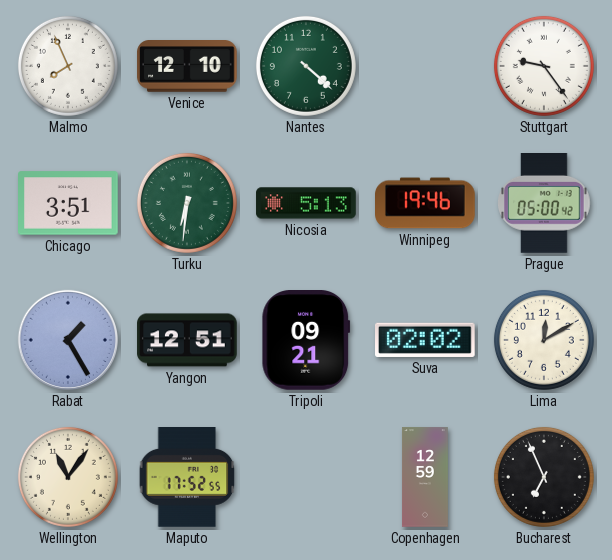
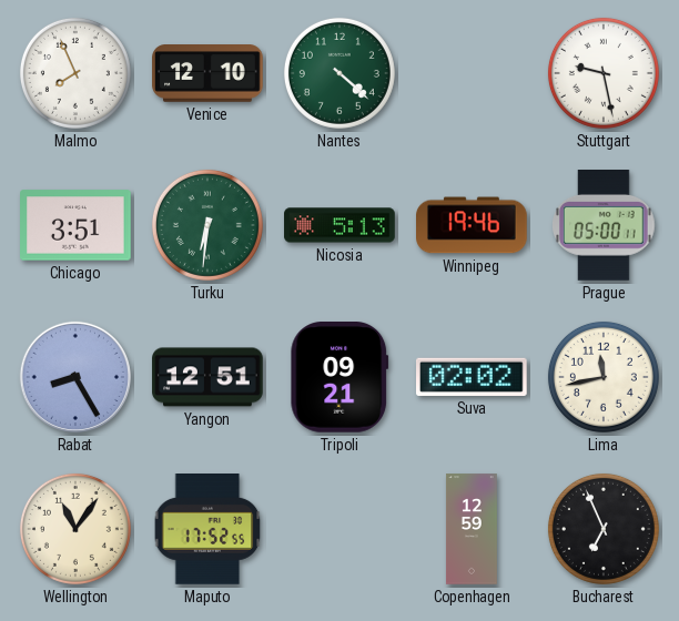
Stuttgart: 9:24 -> 9:28 (604, 73)
Prague: 05:00:42 -> 05:00:11 (604, 225)
Rabat: 1:25 -> 8:25 (75, 377)
Lima: 12:10 -> 11:43 (604, 377)
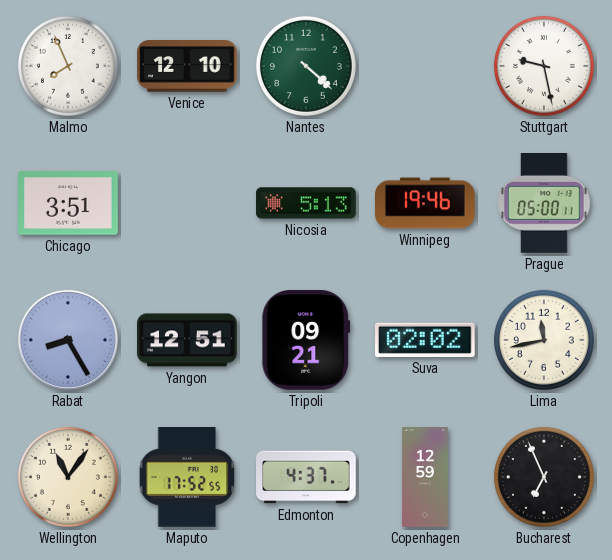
Turku: 6:31 -> none (207, 225)
Edmonton: none -> 4:37 (306, 477)
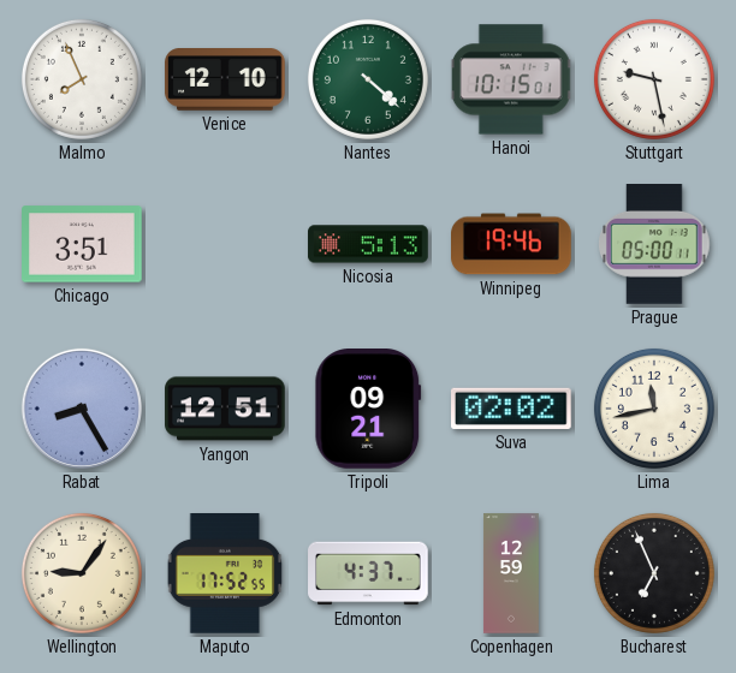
Hanoi: none -> 10:15 (511, 79)
Wellington: 11:06 -> 9:06 (82, 573)
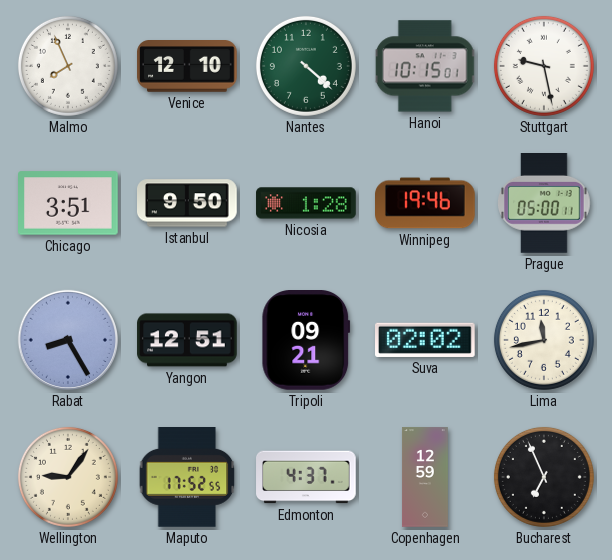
Istanbul: none -> 9:50 (187, 203)
Nicosia: 5:13 -> 1:28 (306, 203)
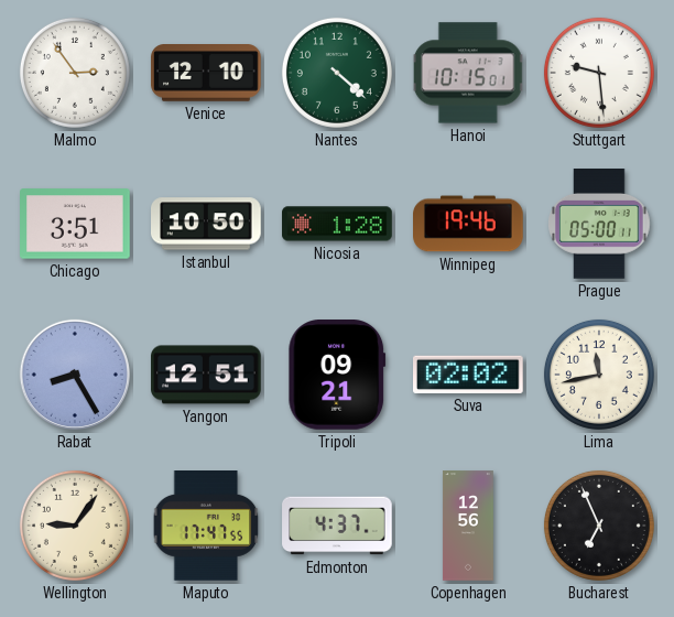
Malmo: 7:56 -> 2:54 (75, 73)
Stuttgart: 9:28 -> 9:29 (599, 73)
Istanbul: 9:50 -> 10:50 (206, 224)
Maputo: 17:52 -> 17:47 (206, 527)
Copenhagen: 12:59 -> 12:56 (468, 526)
